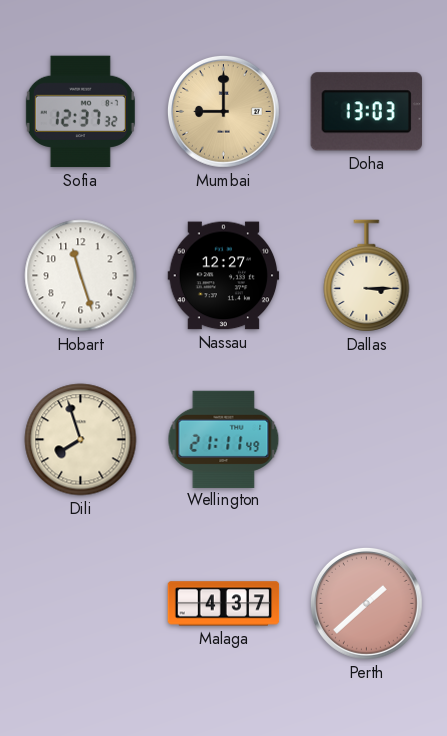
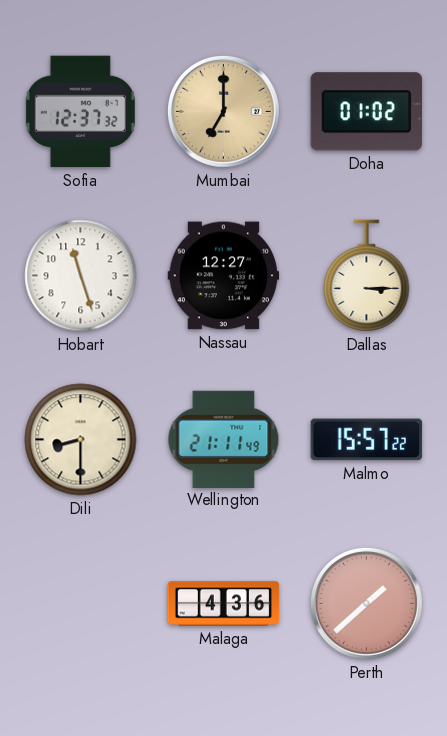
Mumbai: 9:00 -> 7:00 (224, 112)
Doha: 13:03 -> 01:02 (366, 112)
Dili: 7:57 -> 8:30 (81, 440)
Malmo: none -> 15:57 (367, 440)
Malaga: 4:37 -> 4:36 (224, 604)
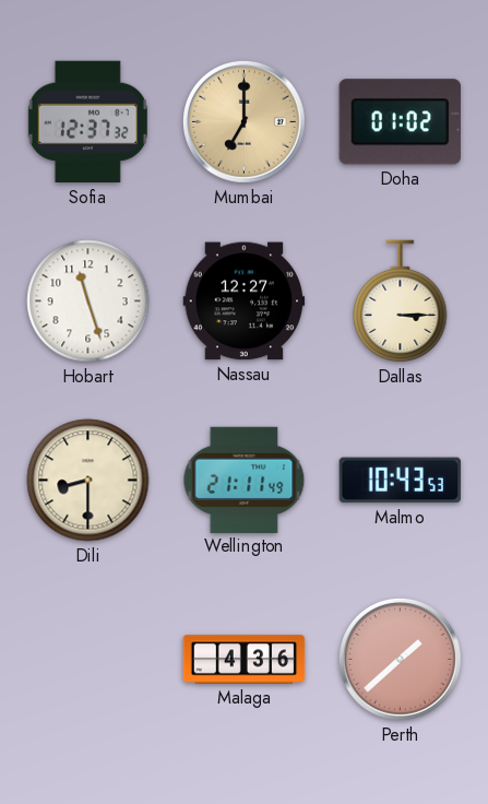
Malmo: 15:57 -> 10:43 (401, 481)
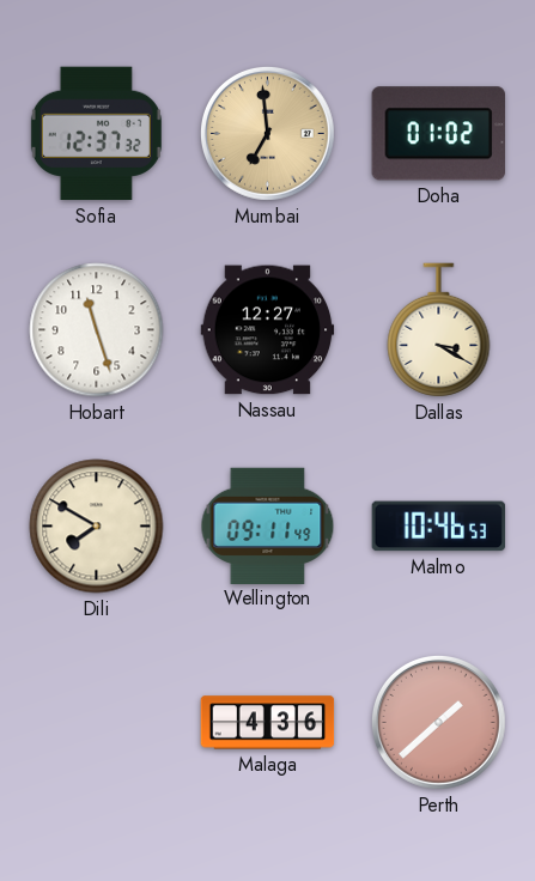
Mumbai: 7:00 -> 6:59 (268, 134)
Dallas: 3:15 -> 3:20 (439, 330)
Dili: 8:30 -> 7:50 (97, 527)
Wellington: 21:11 -> 09:11 (268, 525)
Malmo: 10:43 -> 10:46 (439, 527)
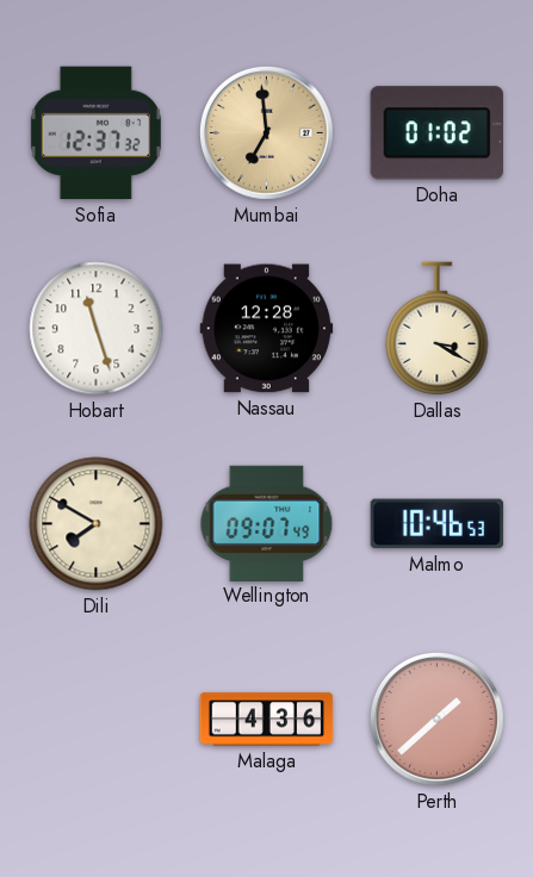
Nassau: 12:27 -> 12:28 (267, 329)
Wellington: 09:11 -> 09:07 (267, 523)
